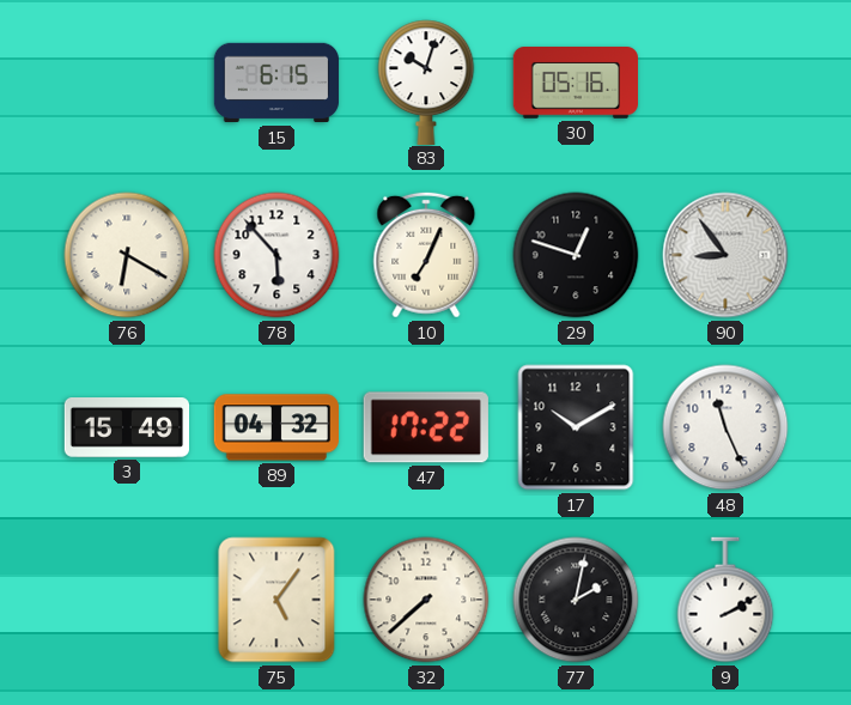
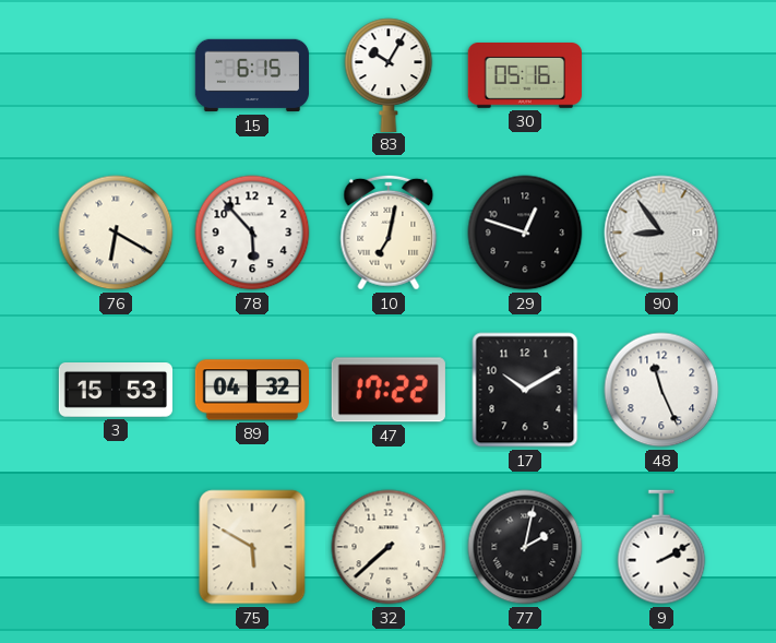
83: 10:03 -> 10:05 (389, 74)
10: 7:04 -> 7:02 (389, 233)
3: 15:49 -> 15:53 (116, 391)
75: 5:06 -> 5:50 (252, 547)
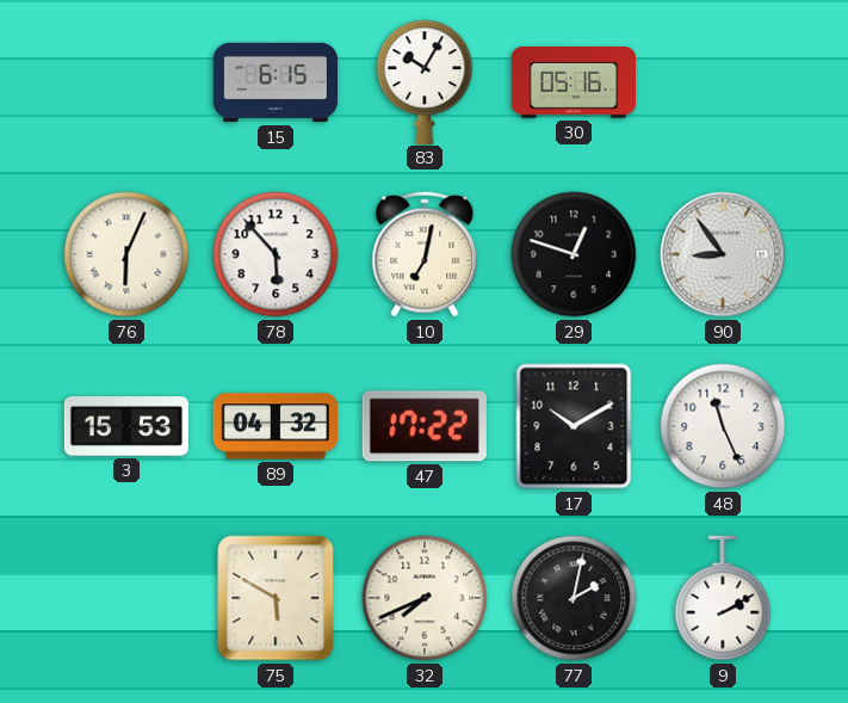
76: 6:20 -> 6:04 (126, 254)
32: 7:38 -> 7:41 (425, 598)
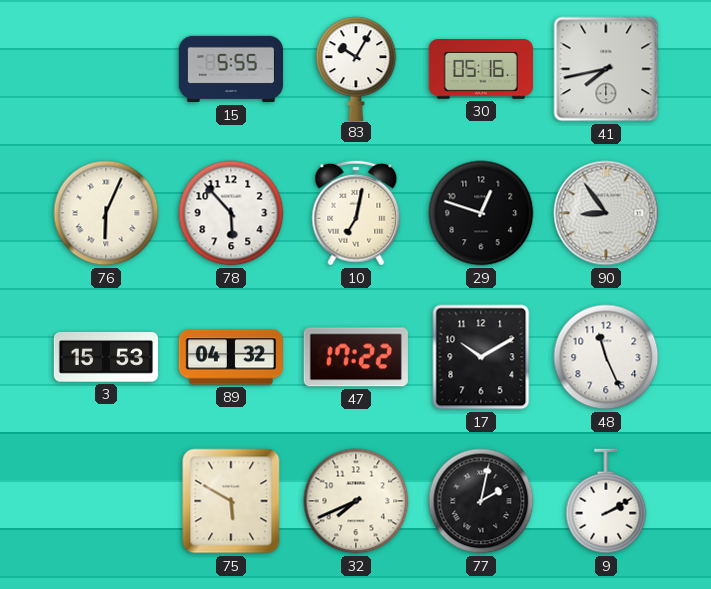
15: 6:15 -> 5:55 (231, 69)
41: none -> 7:43 (606, 69)
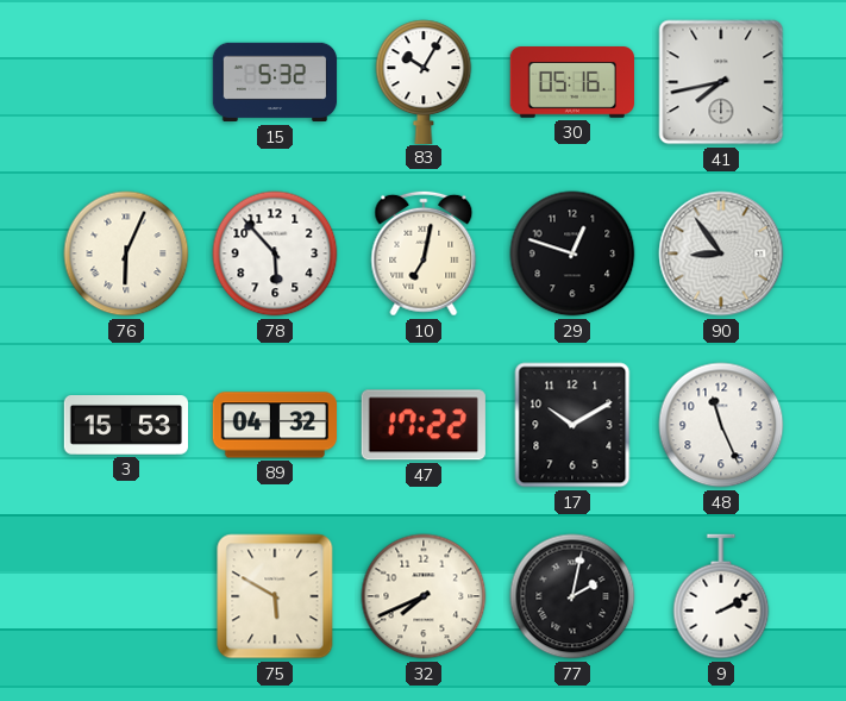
15: 5:55 -> 5:32 (275, 82)
